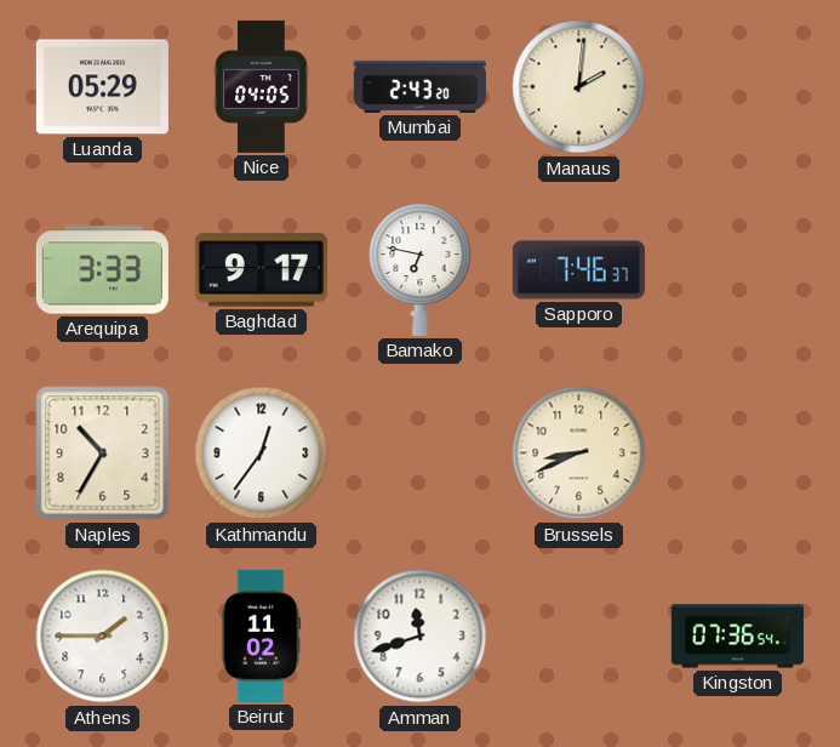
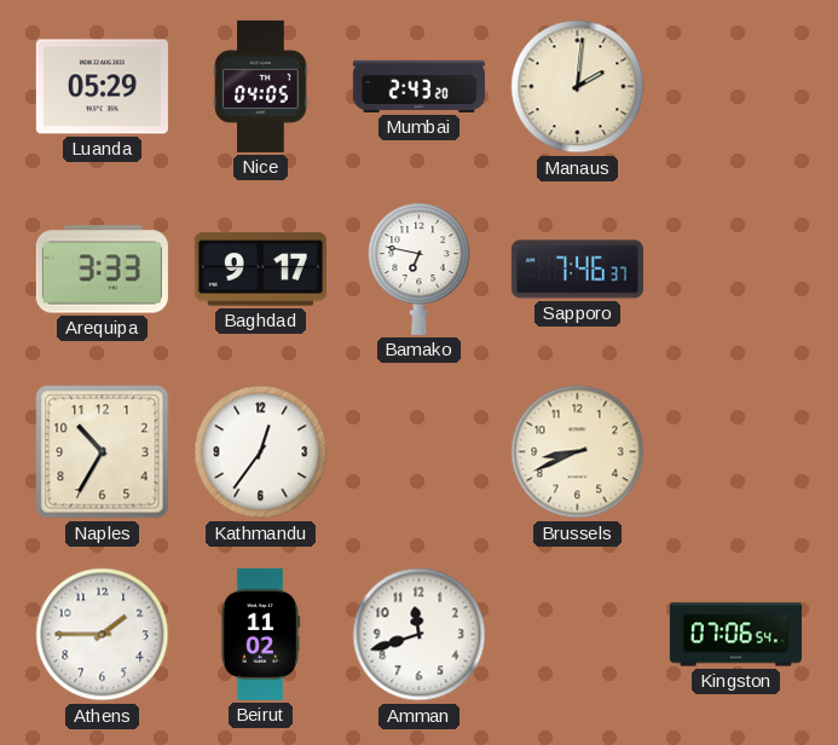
Kingston: 07:36 -> 07:06 (735, 635)
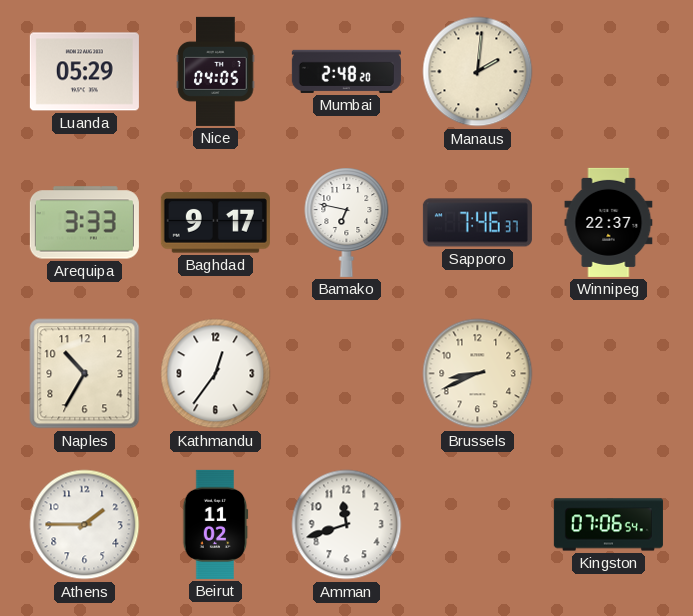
Mumbai: 2:43 -> 2:48 (346, 71)
Winnipeg: none -> 22:37 (609, 222)
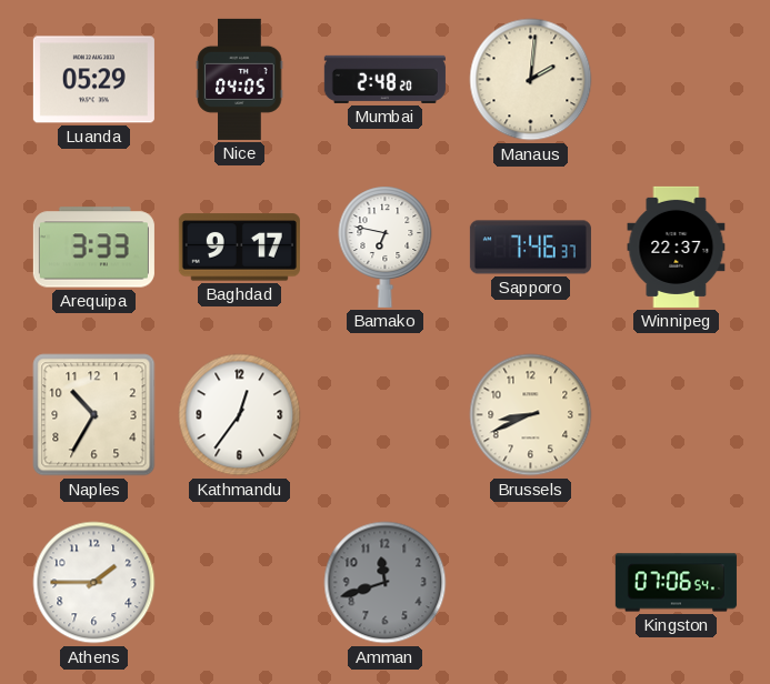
Beirut: 11:02 -> none (215, 524)
Amman dial: white -> grey (386, 583)
